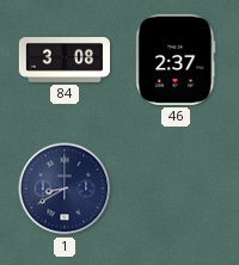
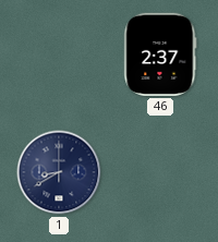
84: 3:08 -> none (63, 61)
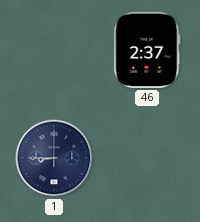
1: 8:40 -> 8:45 (54, 158)
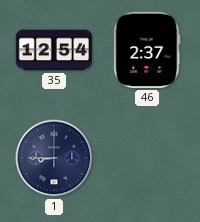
35: none -> 12:54 (54, 50)
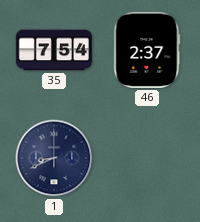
35: 12:54 -> 7:54 (54, 50)
1: 8:45 -> 8:41 (54, 158)
